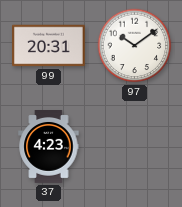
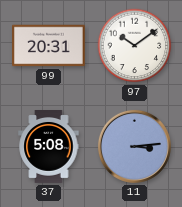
37: 4:23 -> 5:08 (49, 147)
11: none -> 3:14 (134, 146)
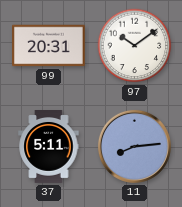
37: 5:08 -> 5:11 (49, 147)
11: 3:14 -> 8:14 (134, 146)
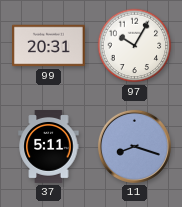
97: 10:09 -> 10:05 (135, 46)
11: 8:14 -> 8:18 (134, 146)
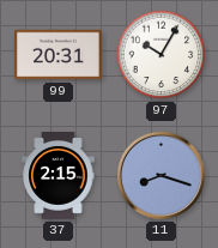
37: 5:11 -> 2:15 (59, 176)
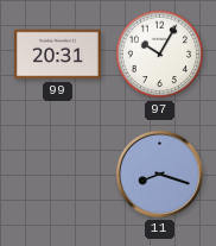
37: 2:15 -> none (59, 176)
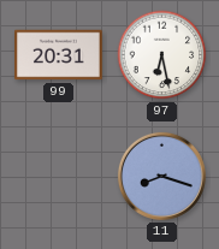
97: 10:05 -> 6:28 (162, 55)
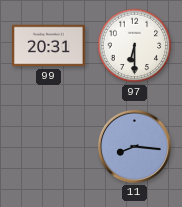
97: 6:28 -> 6:30 (135, 46)
11: 8:18 -> 8:16 (134, 146)
